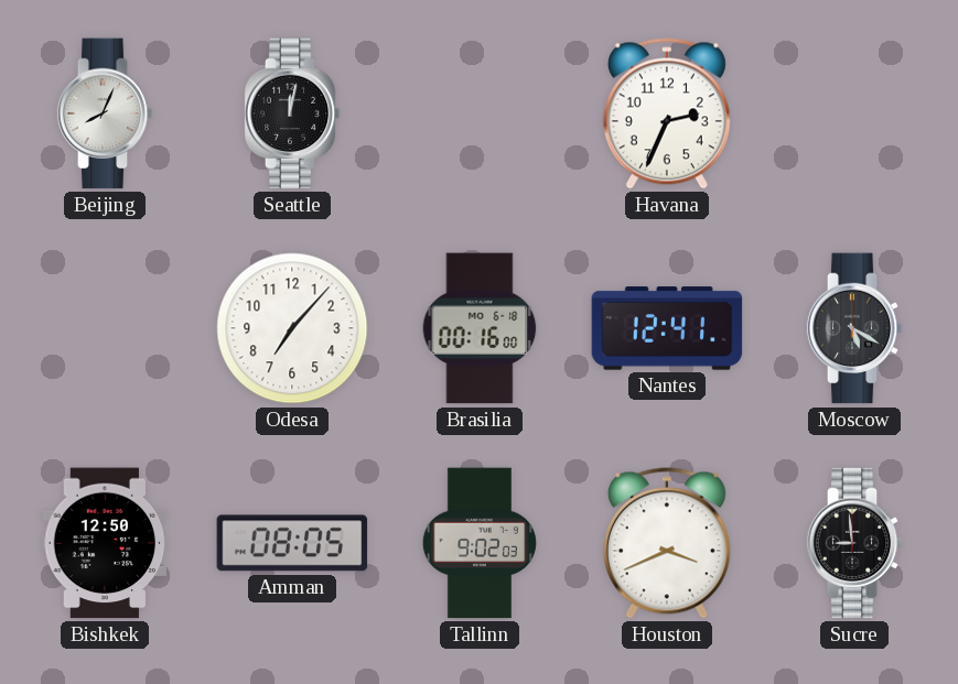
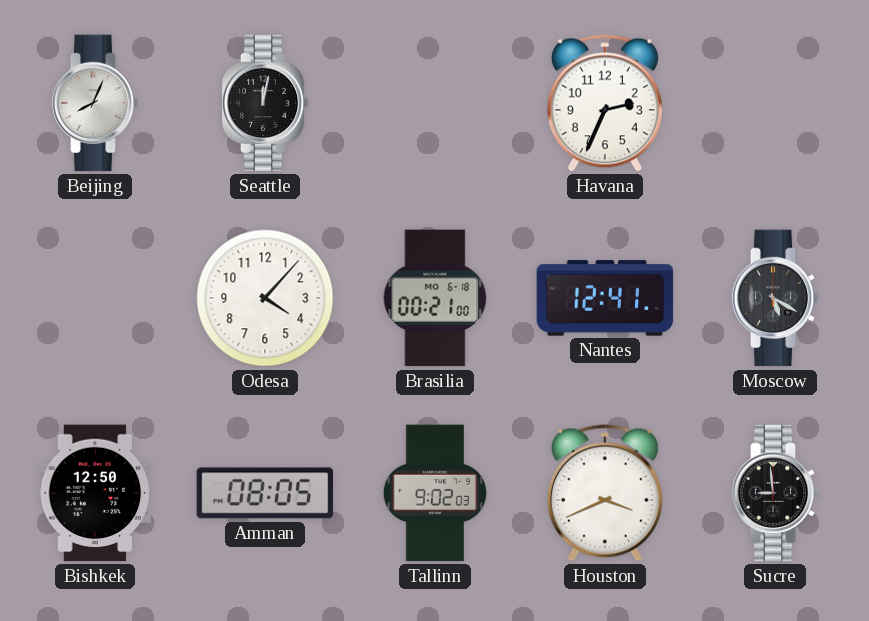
Odesa: 7:07 -> 4:07 (265, 298)
Brasilia: 00:16 -> 00:21 (435, 298)
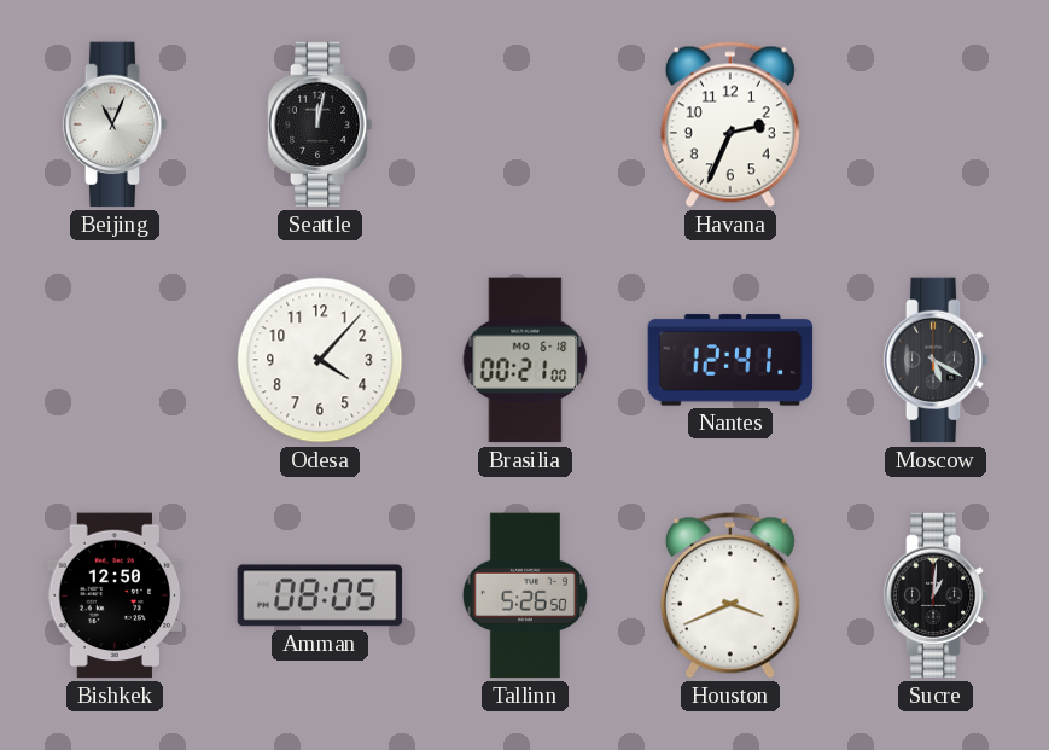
Beijing: 8:04 -> 11:04 (115, 124)
Tallinn: 9:02 -> 5:26 (525, 595)
Sucre: 8:59 -> 1:01 (936, 595)
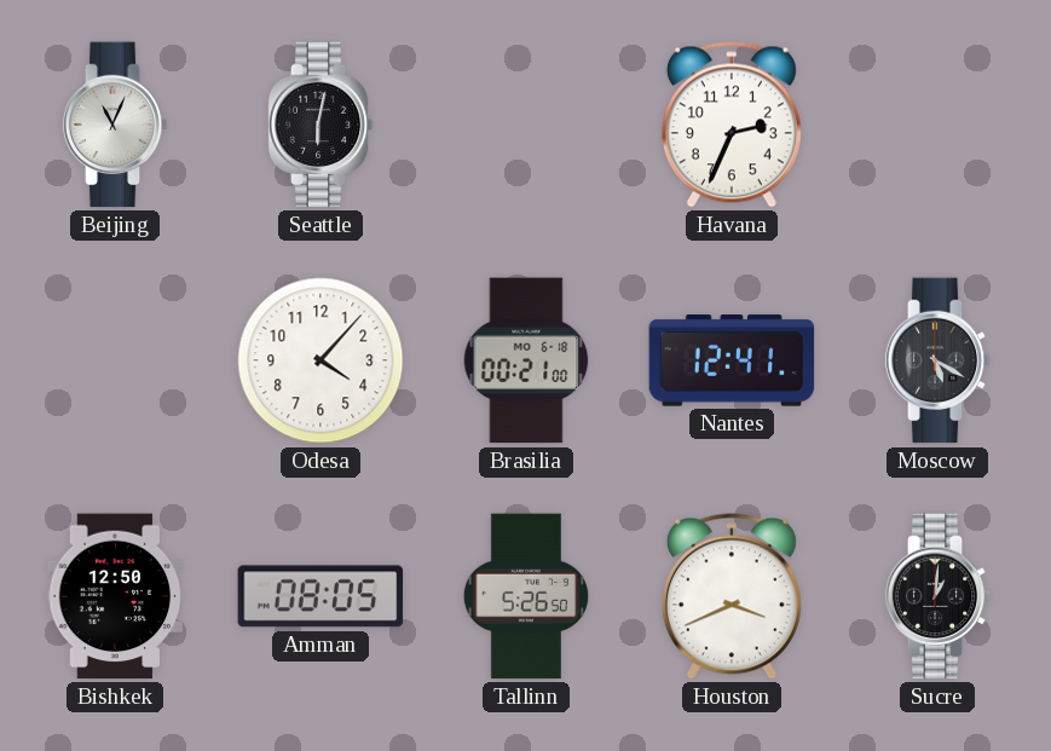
Seattle: 12:02 -> 6:02 (321, 125)
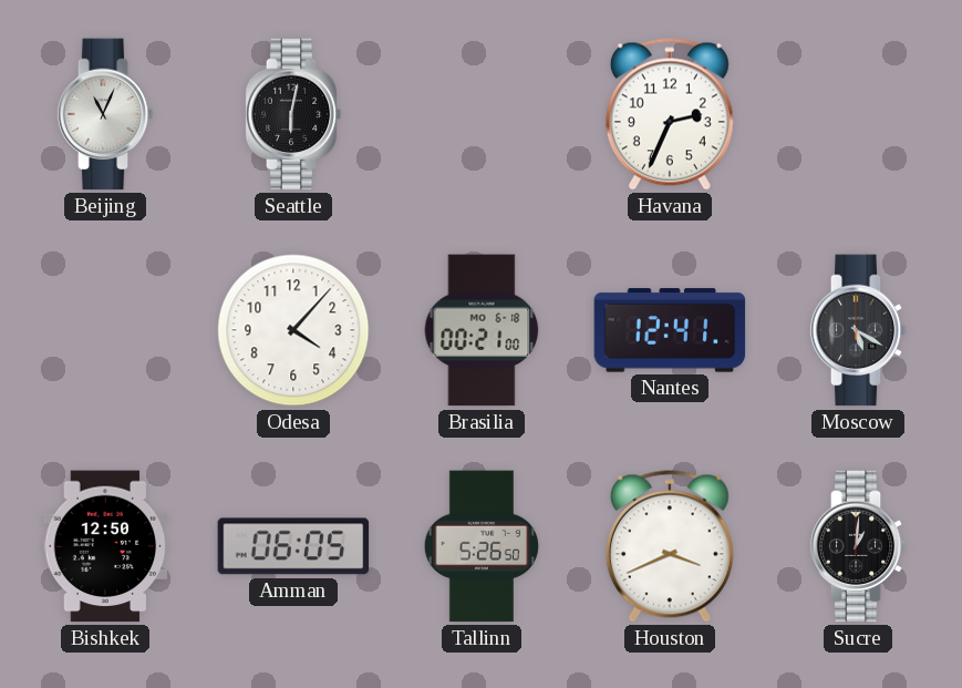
Amman: 08:05 -> 06:05 (293, 546)
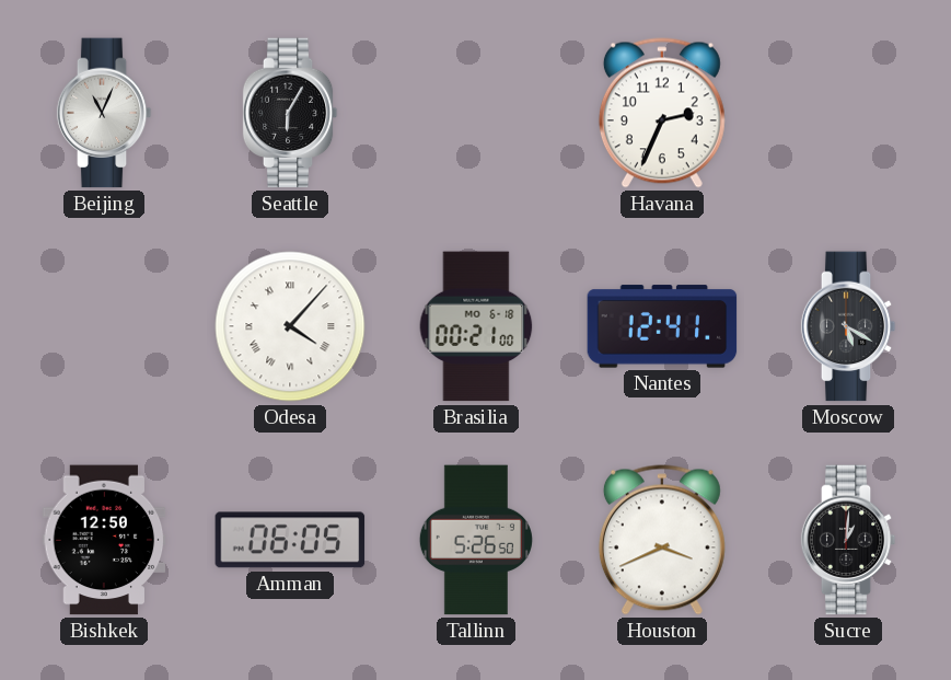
Seattle: 6:02 -> 6:05 (290, 113)
Odesa numerals: Arabic -> Roman (290, 326)
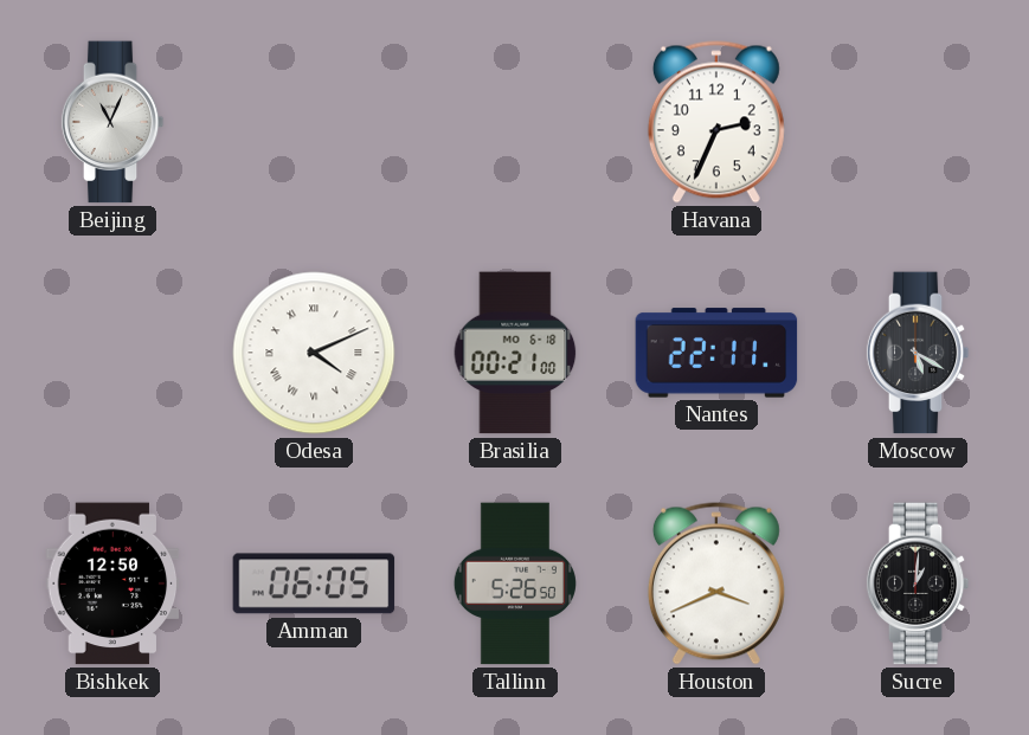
Seattle: 6:05 -> none (290, 113)
Odesa: 4:07 -> 4:11 (314, 353)
Nantes: 12:41 -> 22:11 (716, 353)
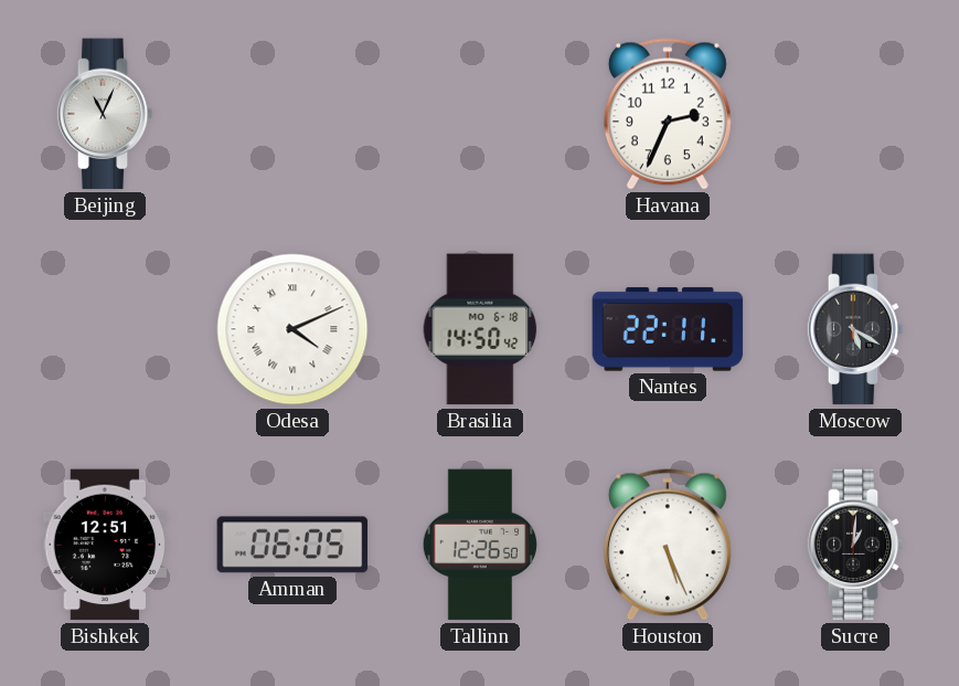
Brasilia: 00:21 -> 14:50 (480, 329)
Bishkek: 12:50 -> 12:51 (105, 545)
Tallinn: 5:26 -> 12:26 (480, 545)
Houston: 3:41 -> 5:26 (668, 545)
